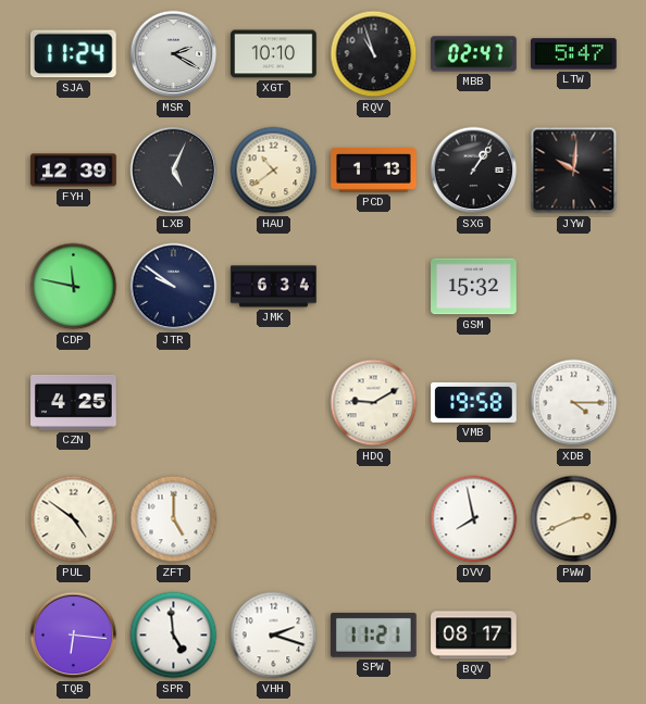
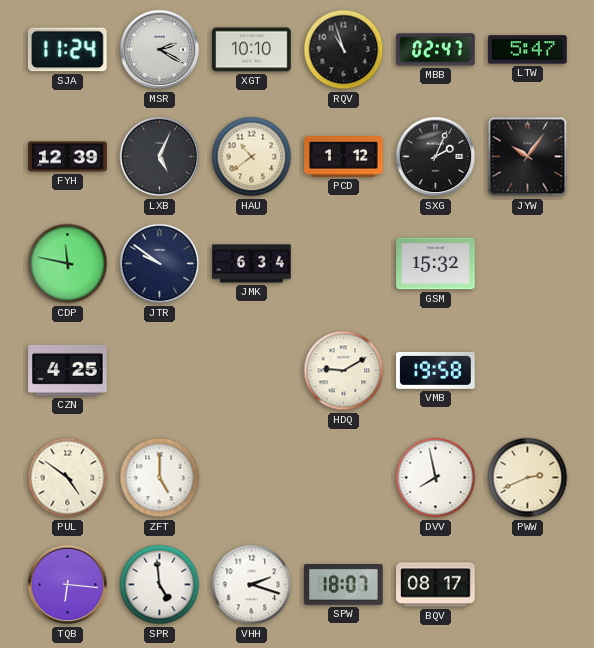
PCD: 1:13 -> 1:12 (344, 157)
SXG: 1:06 -> 2:04 (436, 157)
JYW: 10:01 -> 10:06 (528, 157)
XDB: 4:15 -> none (574, 403)
SPW: 11:21 -> 18:07 (344, 585)
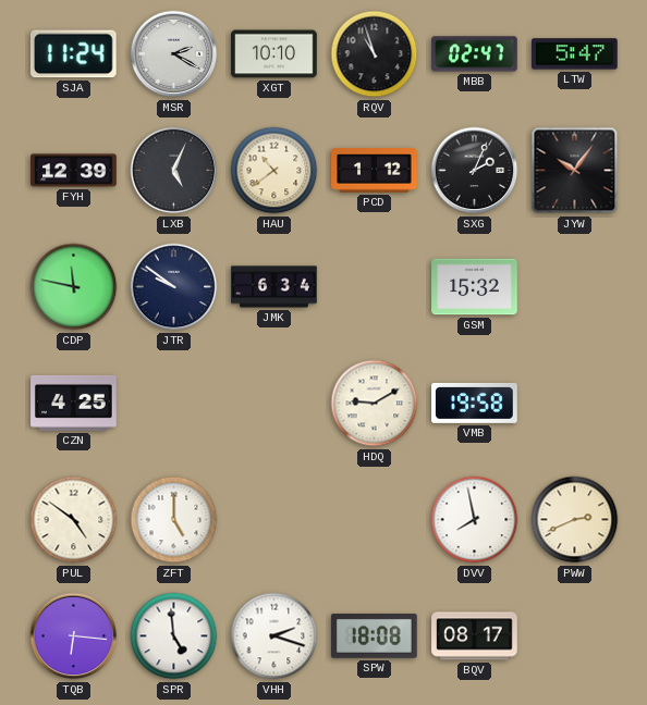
SPW: 18:07 -> 18:08 (375, 636)
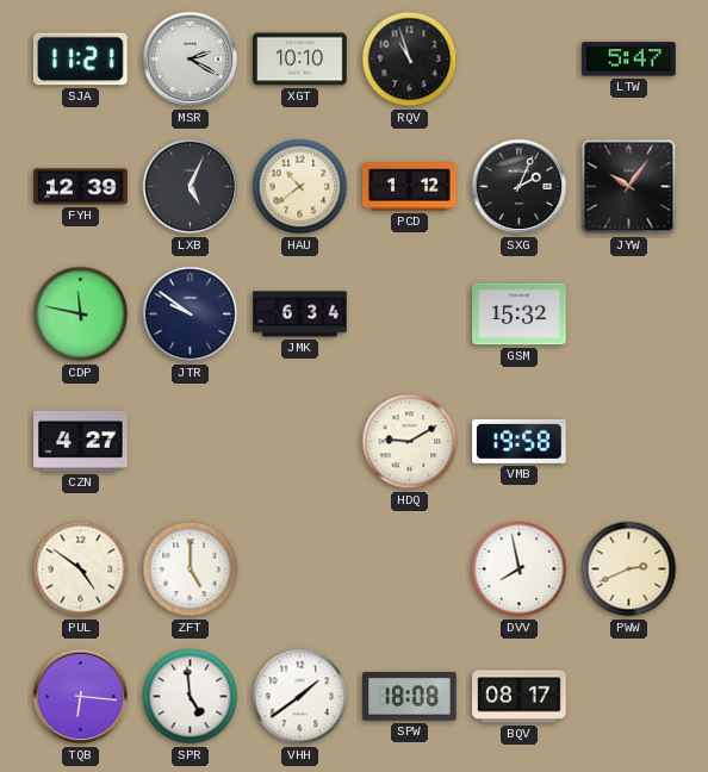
SJA: 11:24 -> 11:21 (80, 60)
MBB: 02:47 -> none (475, 54)
CZN: 4:25 -> 4:27 (81, 441)
VHH: 2:18 -> 1:39 (300, 697)
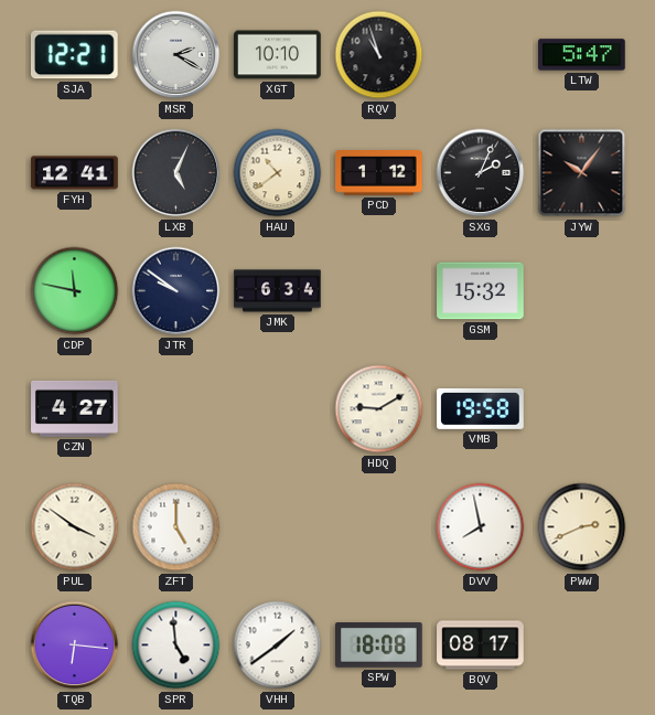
SJA: 11:21 -> 12:21 (74, 55)
FYH: 12:39 -> 12:41 (75, 173)
PUL: 4:51 -> 3:51 (75, 527)
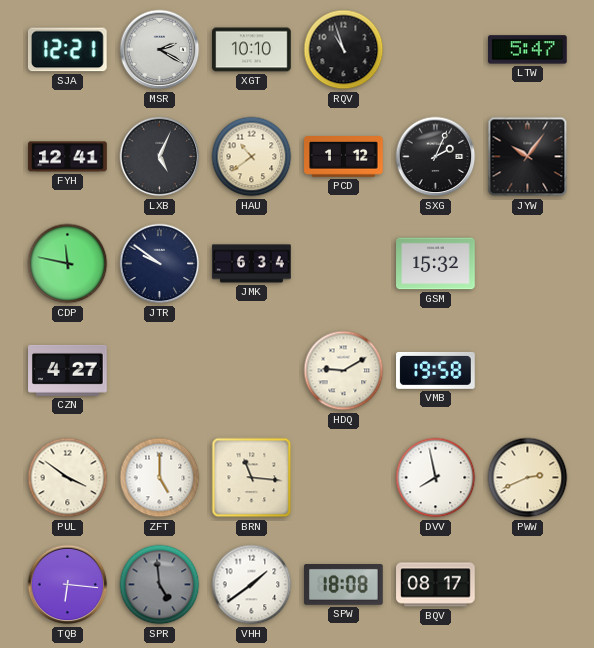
BRN: none -> 11:16 (252, 478)
SPR dial: white -> grey (160, 585)
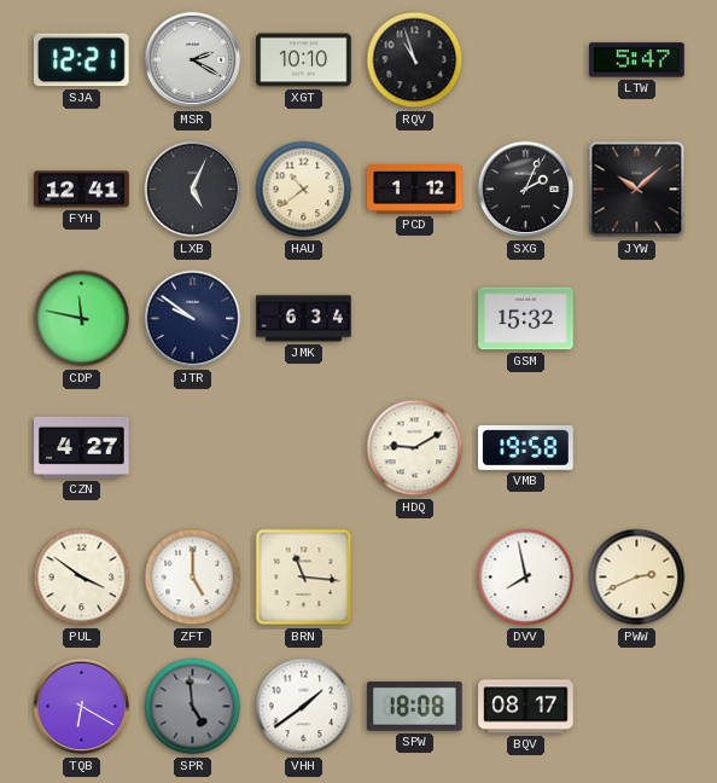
JYW: 10:06 -> 10:08 (637, 190)
TQB: 6:16 -> 6:20 (82, 707)
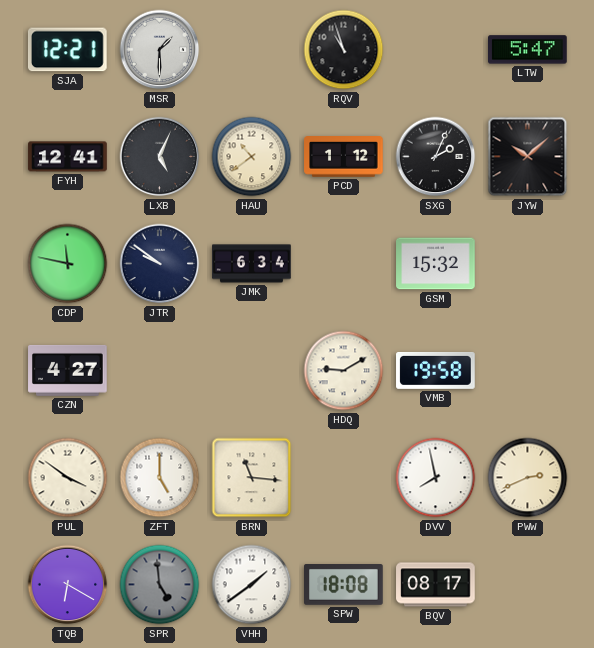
MSR: 2:20 -> 1:30 (160, 50)
XGT: 10:10 -> none (304, 60)
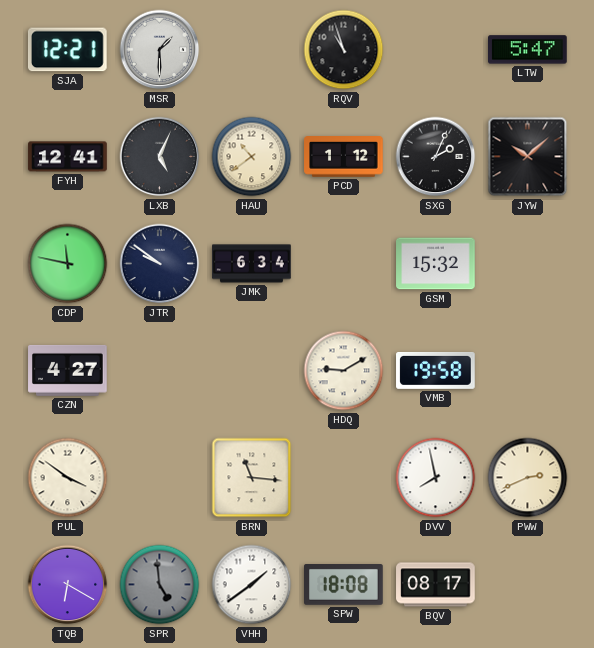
ZFT: 5:00 -> none (160, 478)
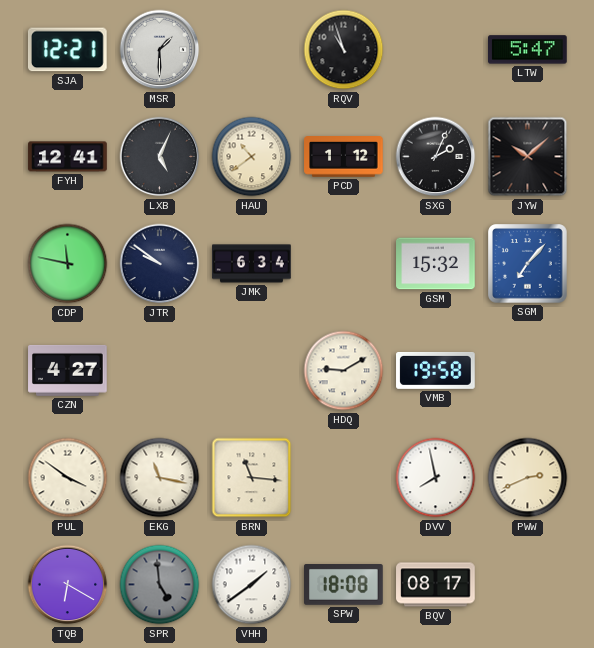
SGM: none -> 7:07 (528, 264)
EKG: none -> 11:17 (160, 478)
